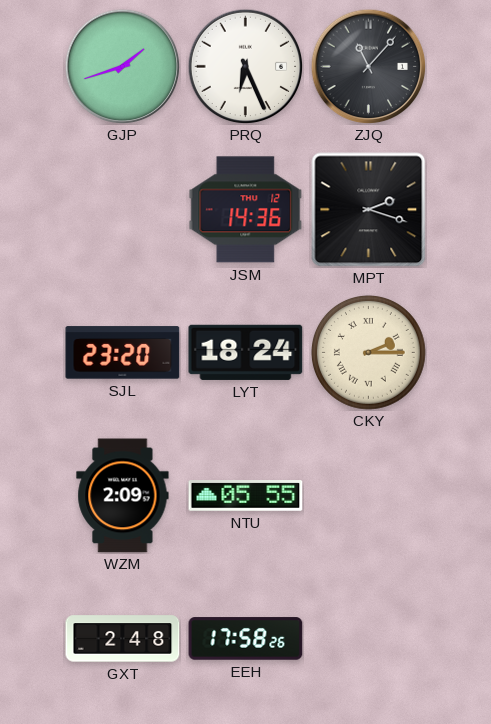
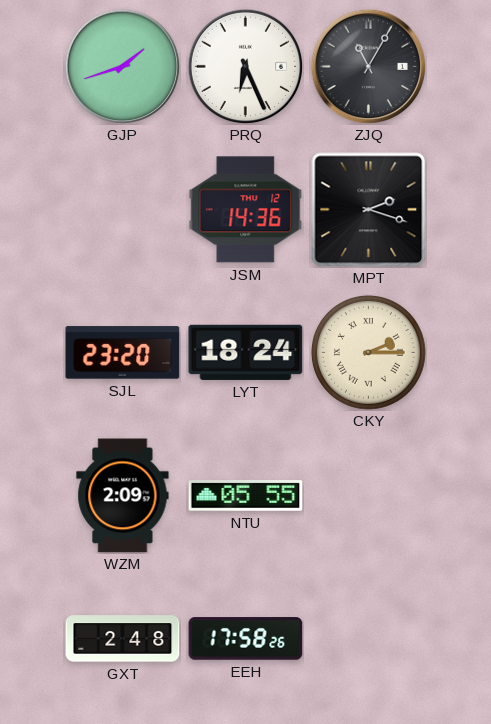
ZJQ: 11:07 -> 11:05 (368, 66)
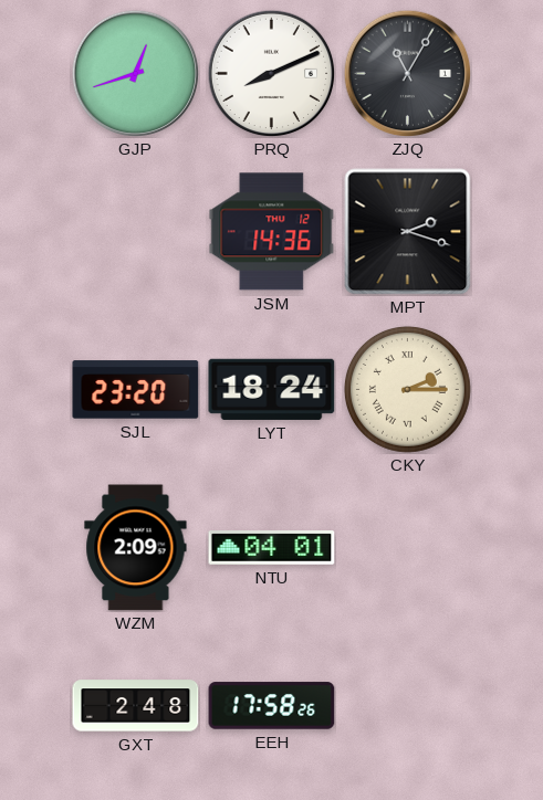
GJP: 1:42 -> 12:42 (135, 73)
PRQ: 6:26 -> 8:11 (271, 73)
NTU: 05:55 -> 04:01 (272, 548)
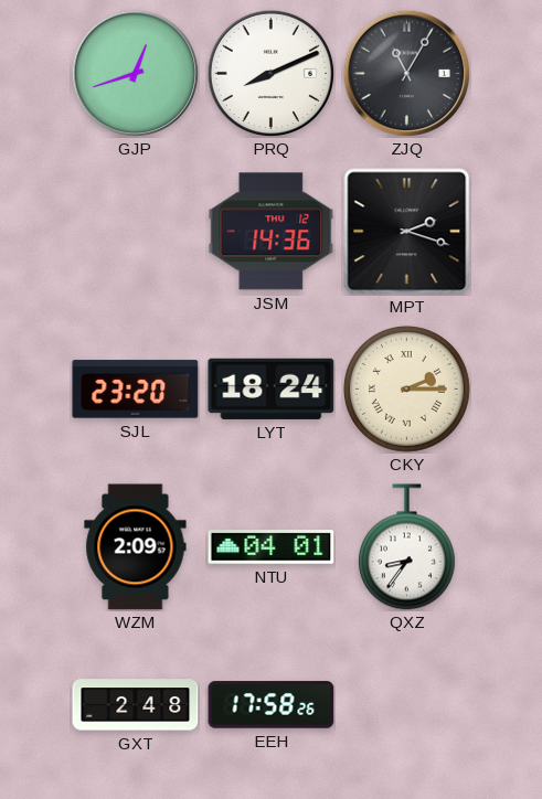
QXZ: none -> 8:36 (406, 547)
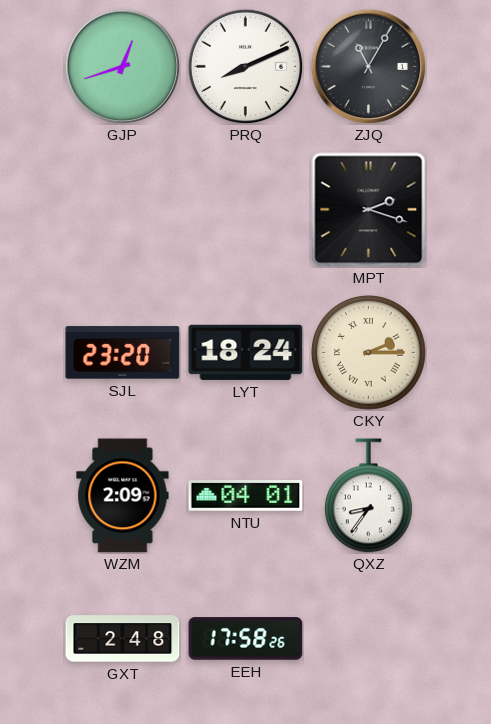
JSM: 14:36 -> none (272, 232)
